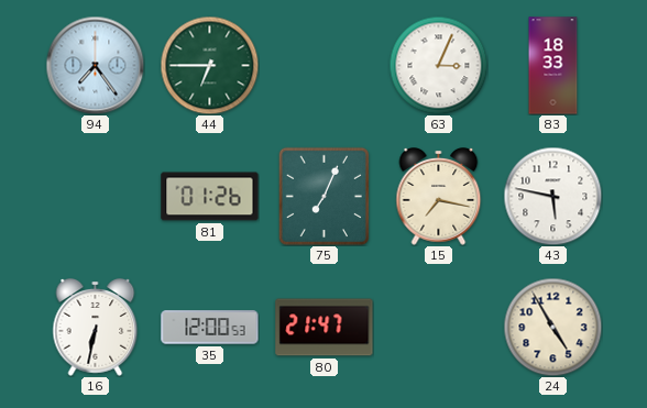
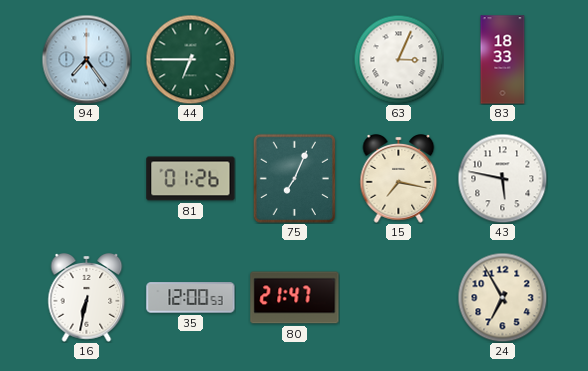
24: 4:55 -> 6:55 (502, 297)
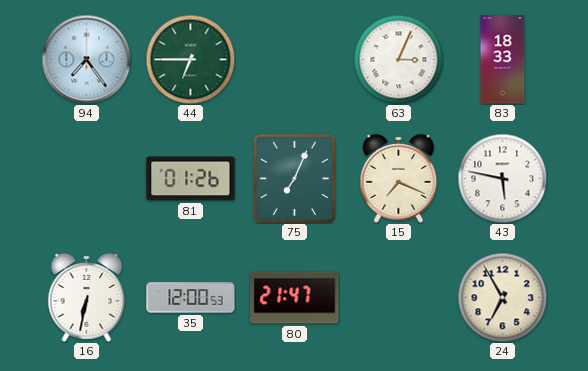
15: 7:17 -> 7:19 (399, 179)
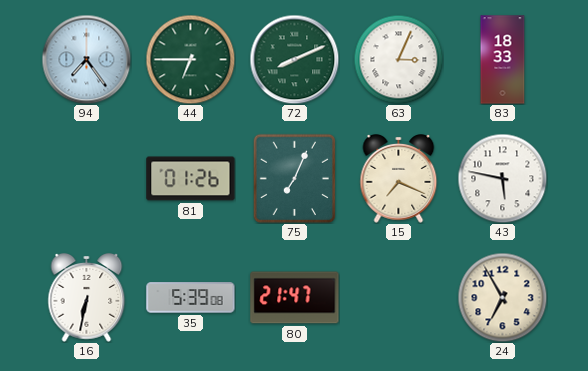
72: none -> 8:11 (294, 59)
35: 12:00 -> 5:39 (191, 298)
